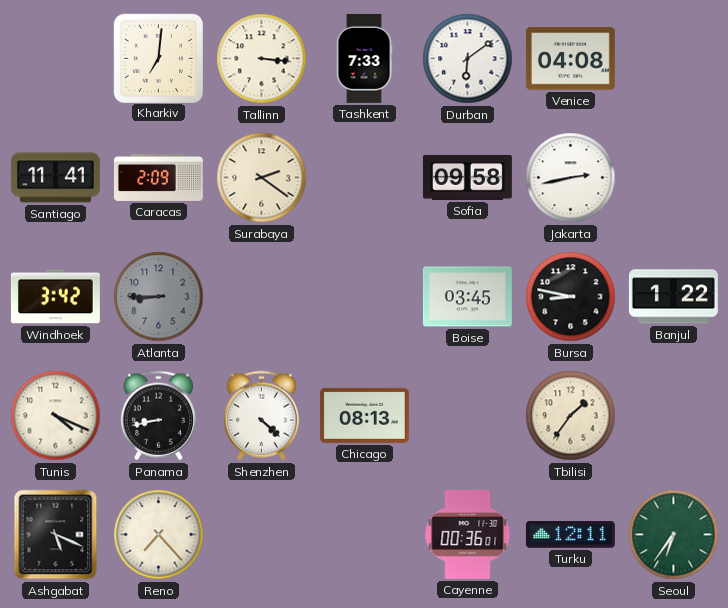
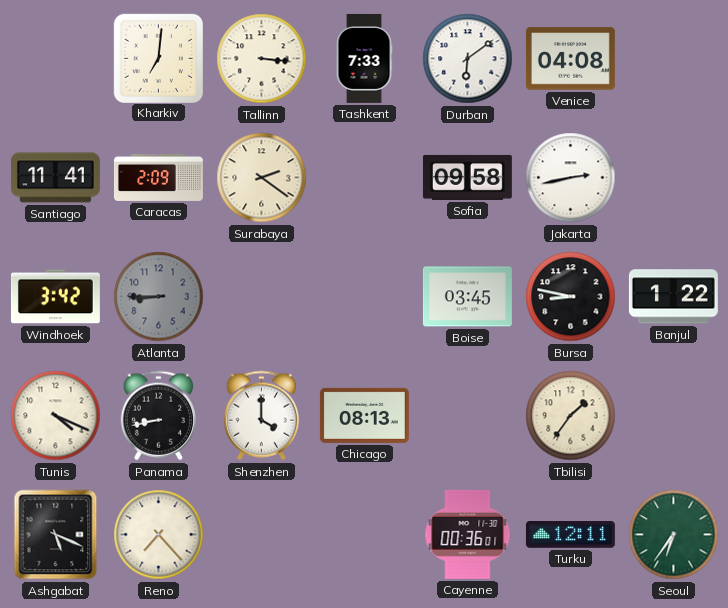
Shenzhen: 4:22 -> 4:00 (261, 416)
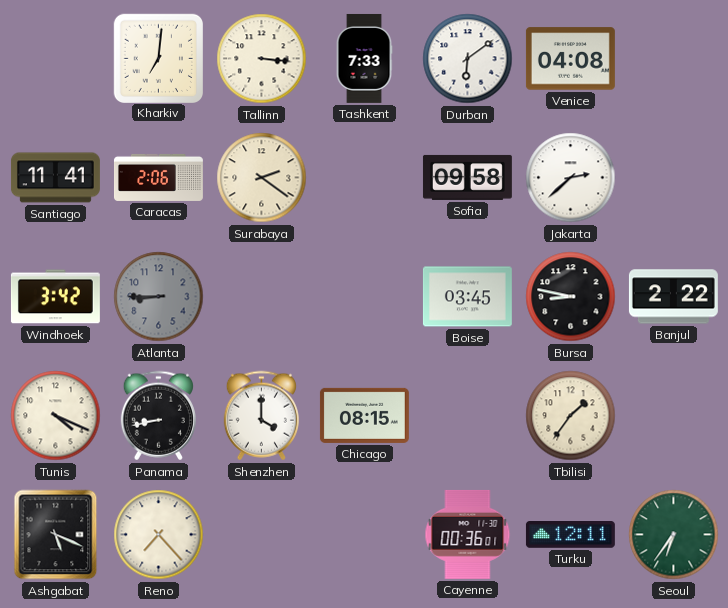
Caracas: 2:09 -> 2:06 (158, 177)
Jakarta: 2:43 -> 2:38 (571, 178)
Banjul: 1:22 -> 2:22 (673, 297)
Chicago: 08:13 -> 08:15 (364, 415)
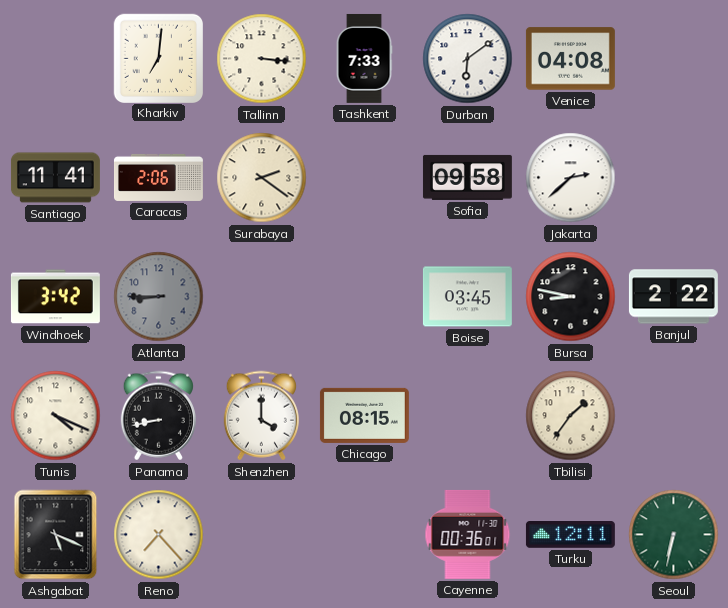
Seoul: 6:36 -> 6:32 (674, 535)
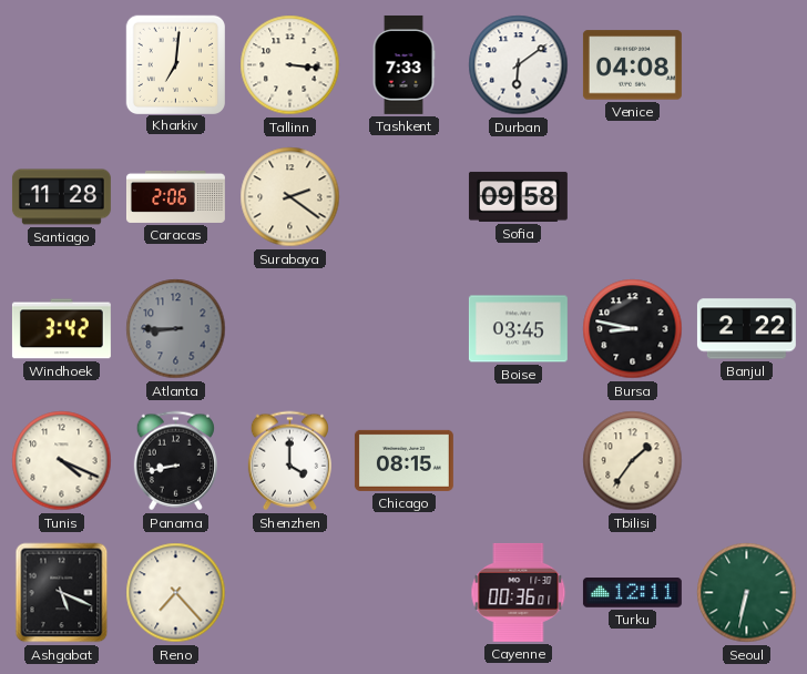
Santiago: 11:41 -> 11:28 (61, 197)
Jakarta: 2:38 -> none (571, 178)
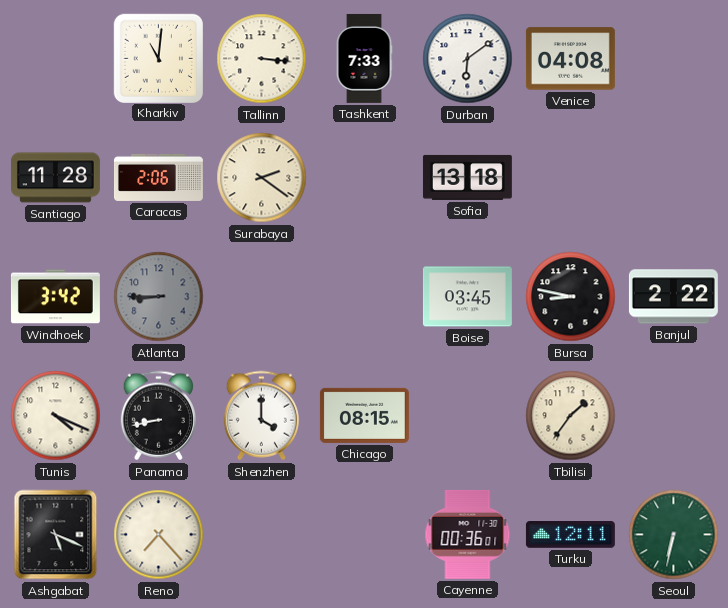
Kharkiv: 7:01 -> 11:01 (158, 58)
Sofia: 09:58 -> 13:18 (467, 177)
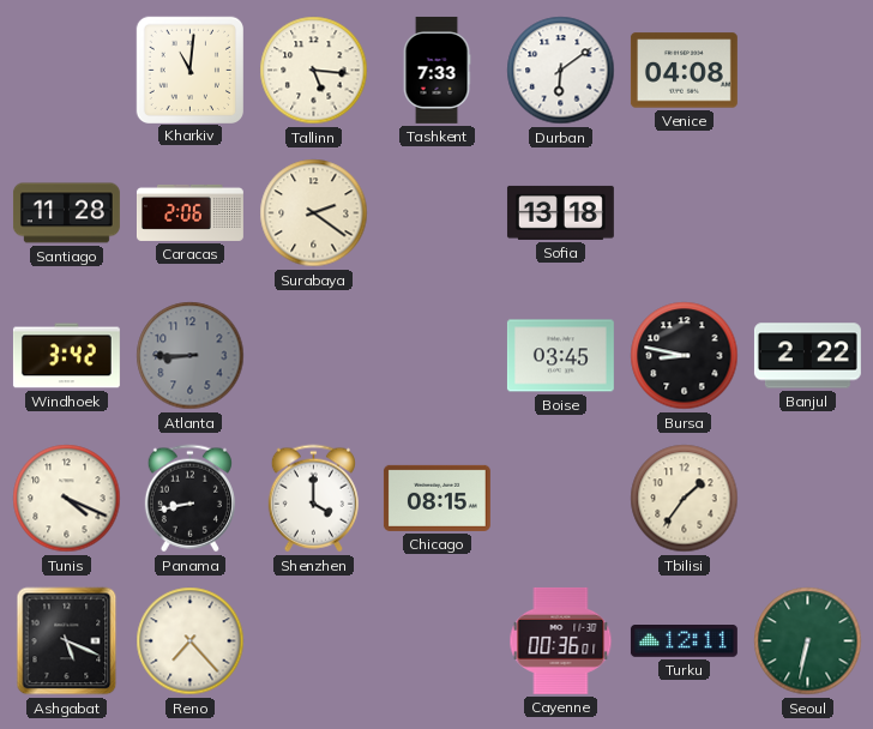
Tallinn: 3:16 -> 5:16 (314, 71)
